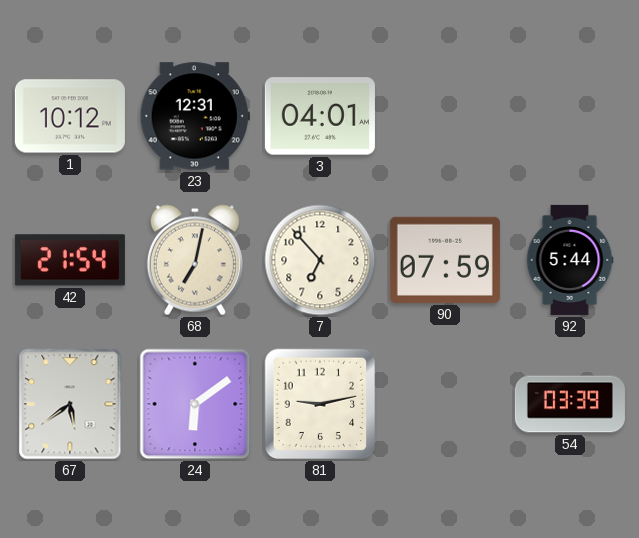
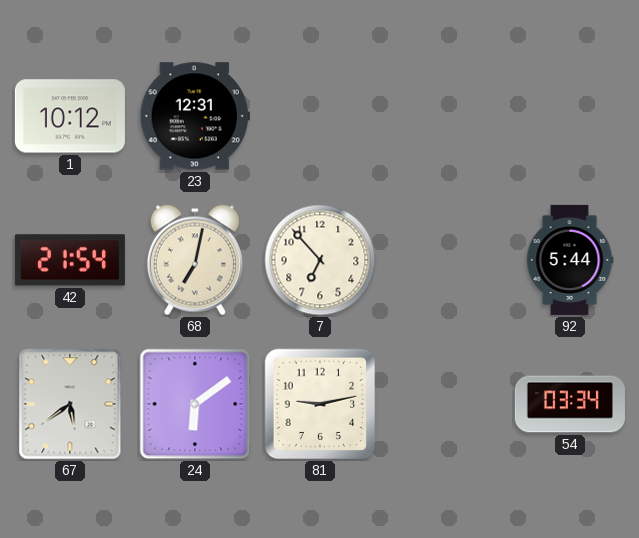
3: 04:01 -> none (320, 116)
90: 07:59 -> none (445, 260)
54: 03:39 -> 03:34 (570, 404)
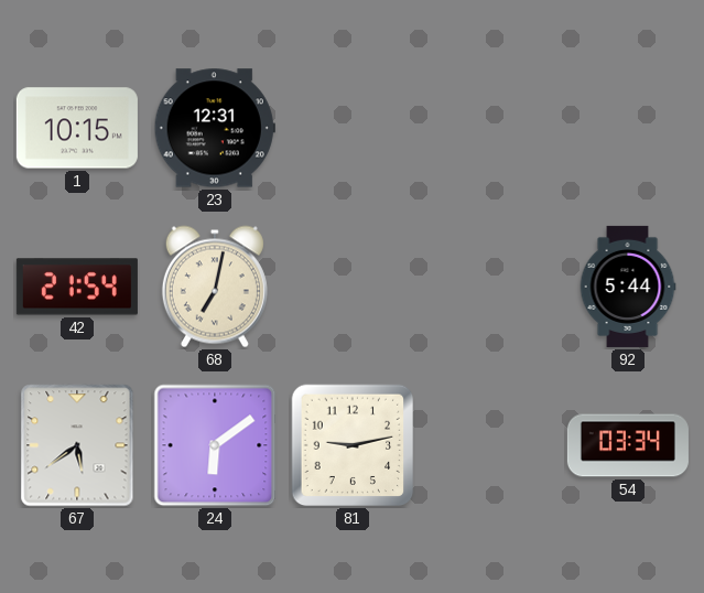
1: 10:12 -> 10:15 (77, 128)
7: 6:53 -> none (320, 260)
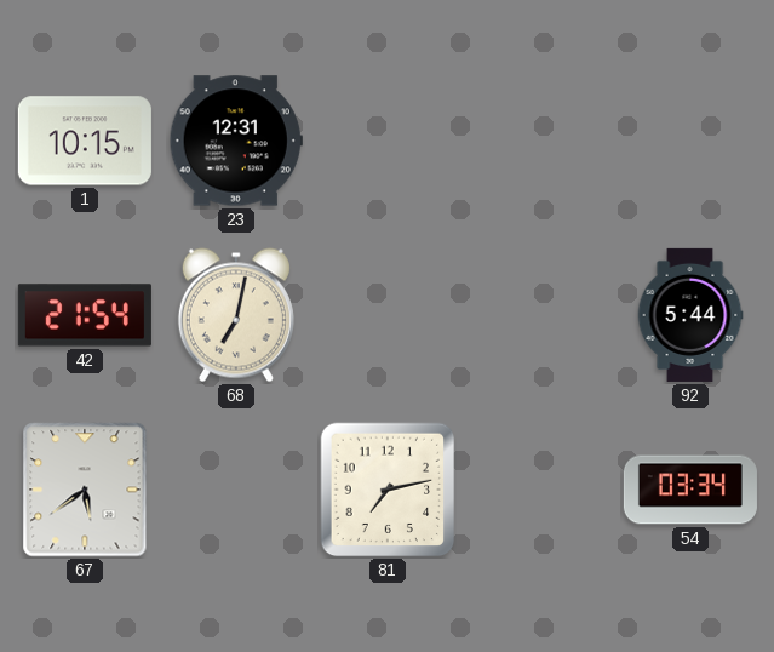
24: 6:09 -> none (215, 445)
81: 9:13 -> 7:13 (388, 490)
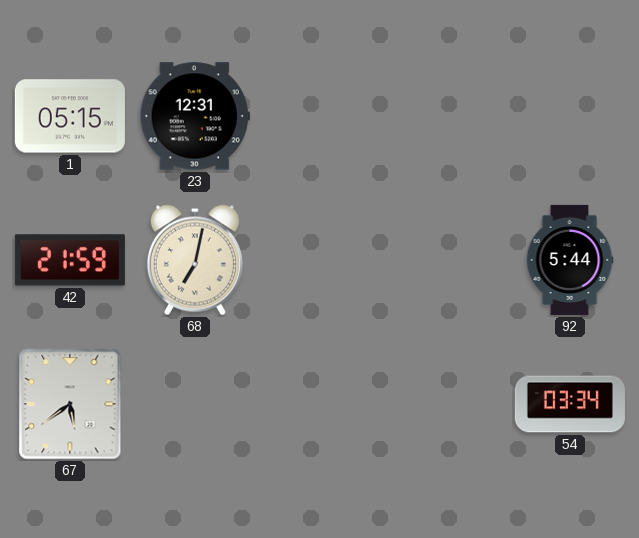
1: 10:15 -> 05:15 (70, 116)
42: 21:54 -> 21:59 (70, 260)
81: 7:13 -> none (388, 490)
